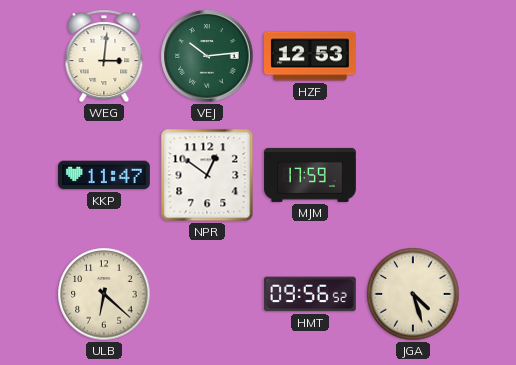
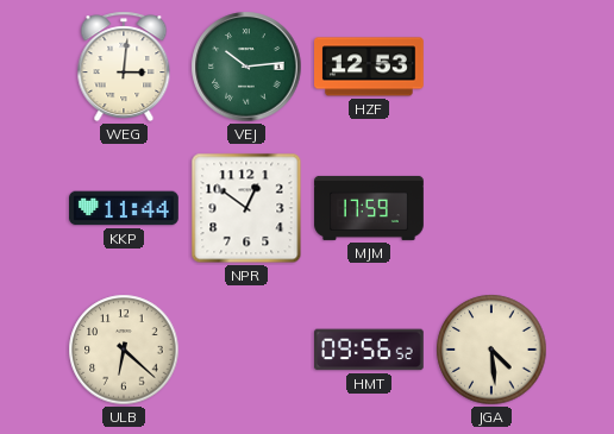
KKP: 11:47 -> 11:44 (125, 208)
JGA: 4:27 -> 4:29 (491, 350)
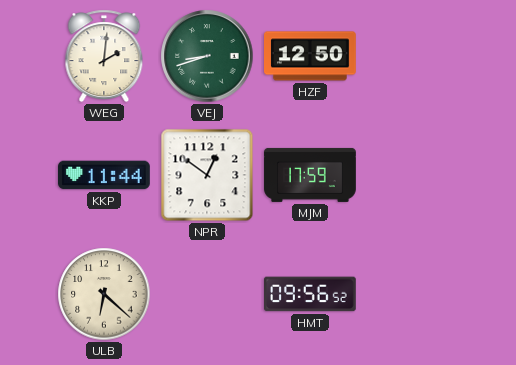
WEG: 3:01 -> 2:01 (104, 56)
VEJ: 10:14 -> 8:42 (207, 56)
HZF: 12:53 -> 12:50 (311, 56)
JGA: 4:29 -> none (491, 350)
